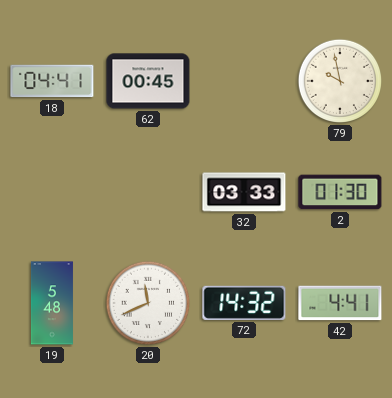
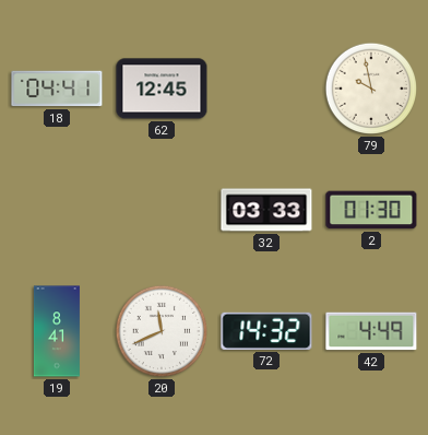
62: 00:45 -> 12:45 (162, 89)
19: 5:48 -> 8:41 (57, 331)
42: 4:41 -> 4:49 (371, 331)
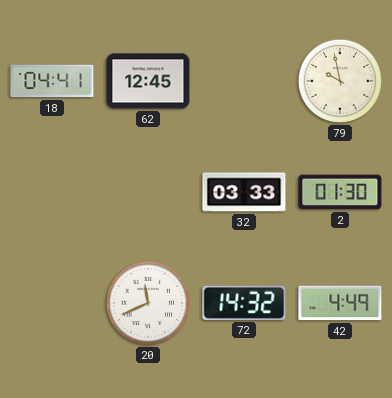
19: 8:41 -> none (57, 331)
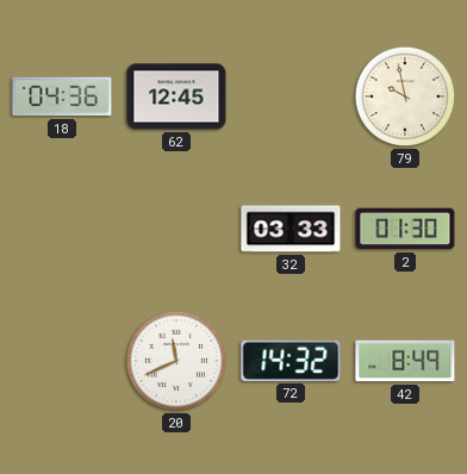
18: 04:41 -> 04:36 (62, 96)
42: 4:49 -> 8:49 (405, 361)
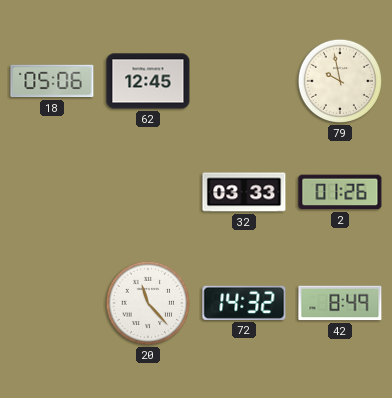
18: 04:36 -> 05:06 (52, 81)
2: 01:30 -> 01:26 (340, 192)
20: 11:41 -> 11:23 (148, 303)
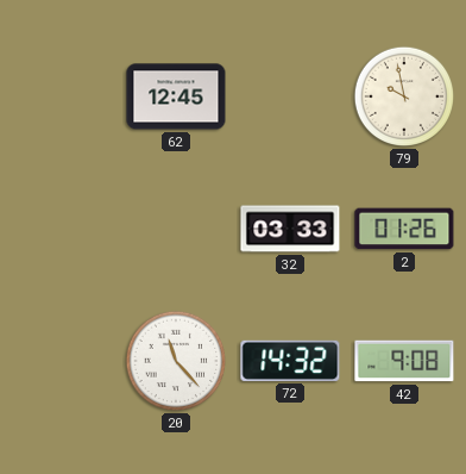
18: 05:06 -> none (52, 81)
42: 8:49 -> 9:08 (404, 361)
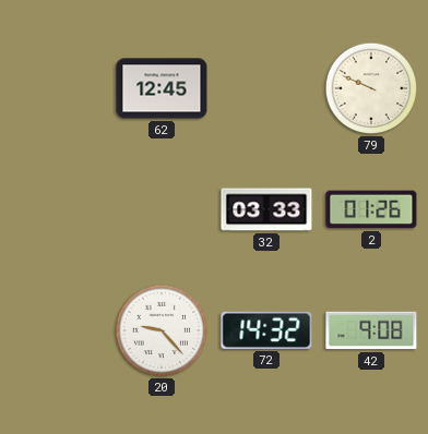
79: 9:58 -> 9:49 (371, 88)
20: 11:23 -> 9:23 (162, 330)
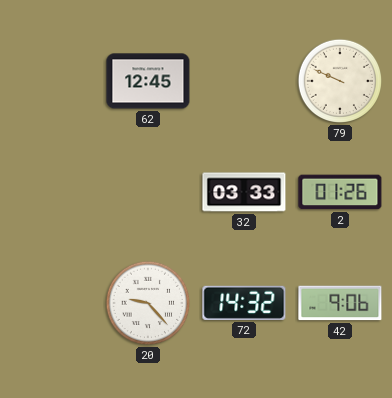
42: 9:08 -> 9:06 (340, 303)
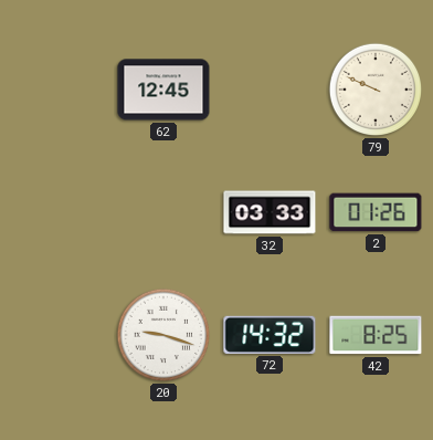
20: 9:23 -> 9:18 (163, 335)
42: 9:06 -> 8:25 (376, 335)
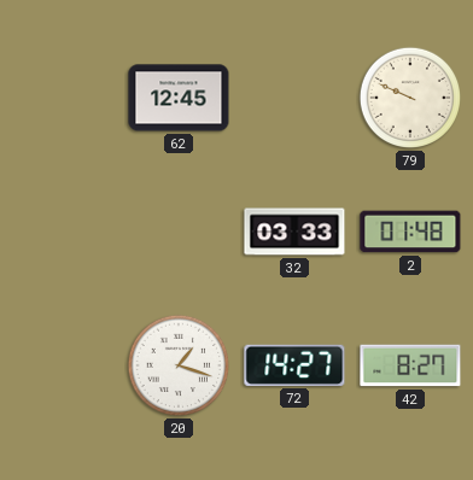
2: 01:26 -> 01:48 (410, 232)
20: 9:18 -> 1:18 (179, 365)
72: 14:32 -> 14:27 (294, 365)
42: 8:25 -> 8:27 (410, 365)
